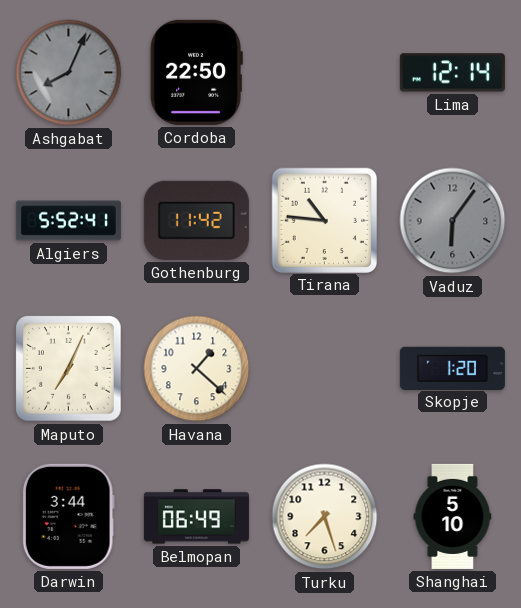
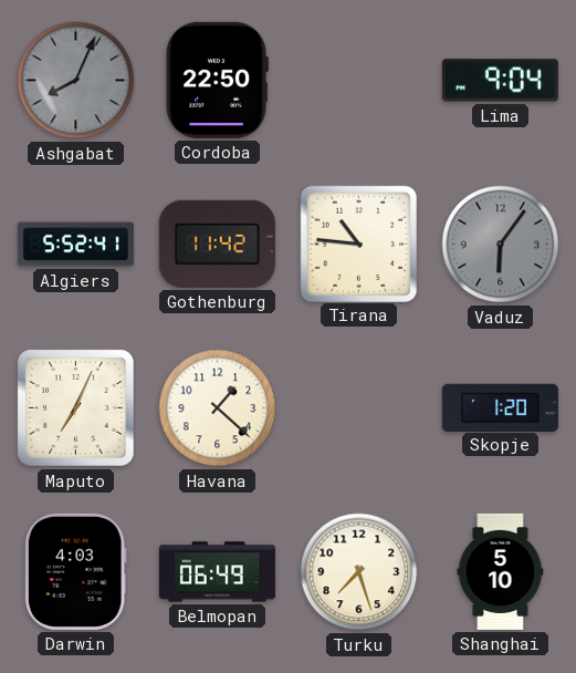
Lima: 12:14 -> 9:04 (500, 81)
Darwin: 3:44 -> 4:03 (75, 571)
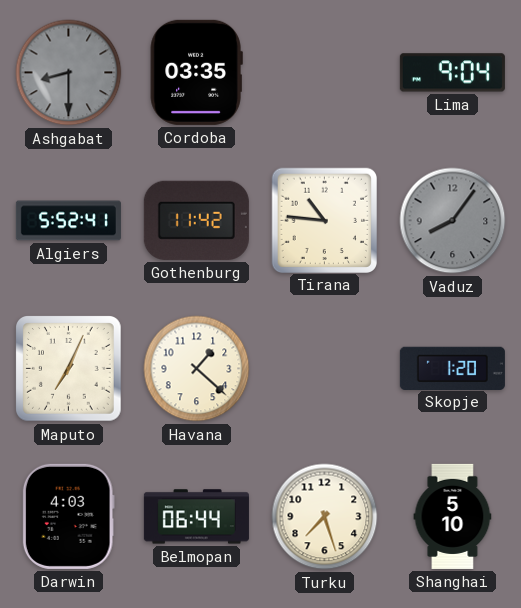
Ashgabat: 8:04 -> 8:30 (69, 73)
Cordoba: 22:50 -> 03:35 (196, 72)
Vaduz: 6:06 -> 8:06 (453, 221)
Belmopan: 06:49 -> 06:44 (196, 517)
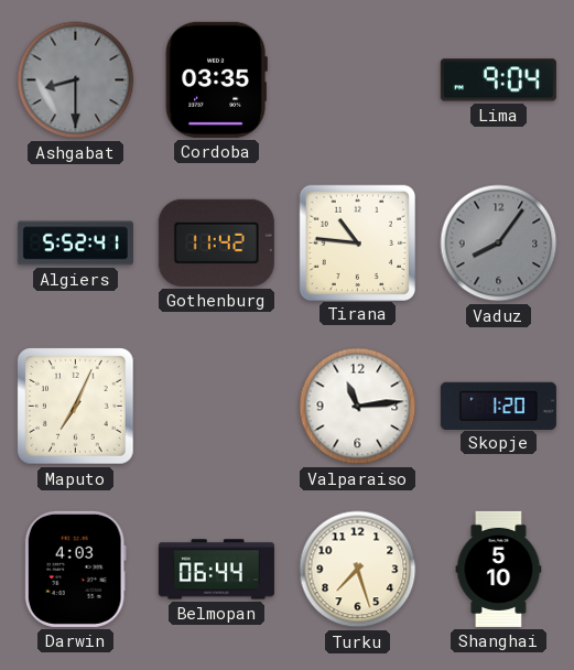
Havana: 1:22 -> none (197, 369)
Valparaiso: none -> 11:14 (358, 407)
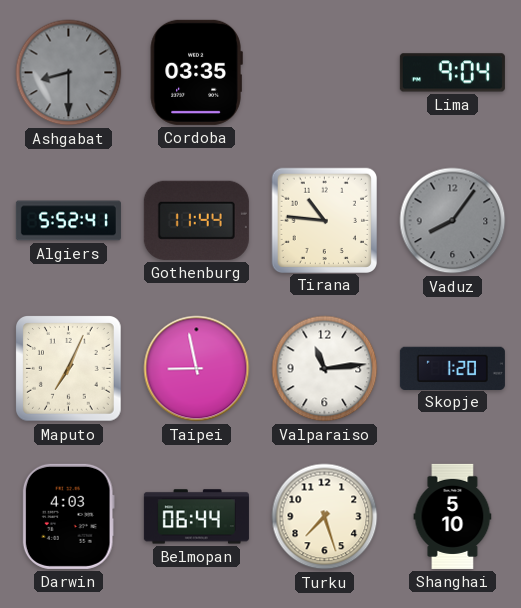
Gothenburg: 11:42 -> 11:44 (196, 220)
Taipei: none -> 8:58 (197, 369)
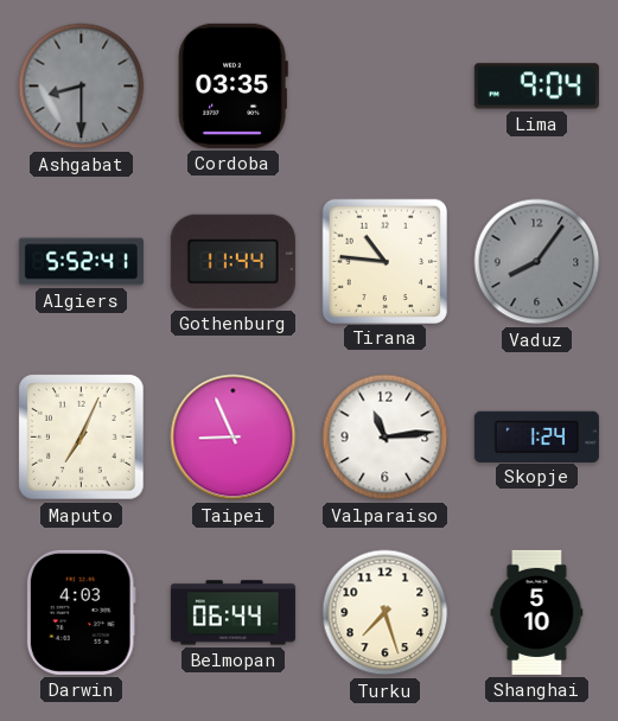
Taipei: 8:58 -> 8:56 (234, 438)
Skopje: 1:20 -> 1:24 (536, 436)
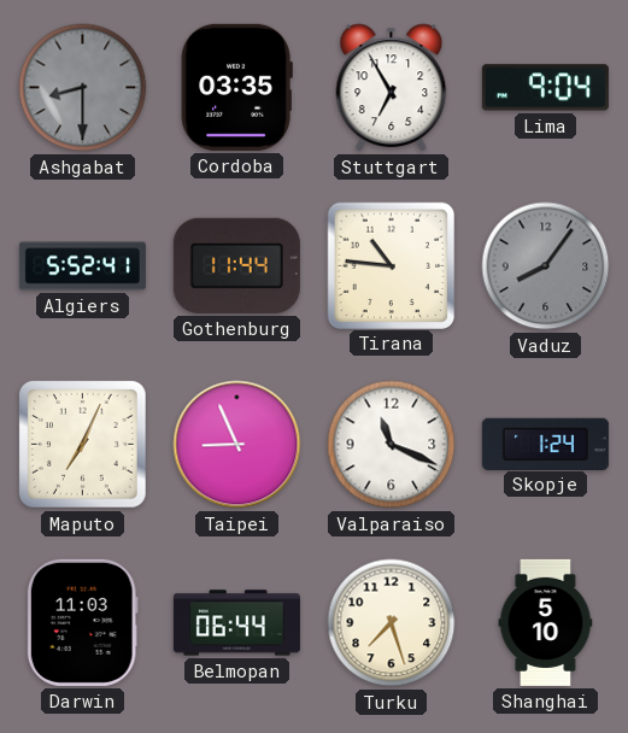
Stuttgart: none -> 6:55 (392, 88)
Valparaiso: 11:14 -> 11:19 (392, 445)
Darwin: 4:03 -> 11:03 (82, 622)
